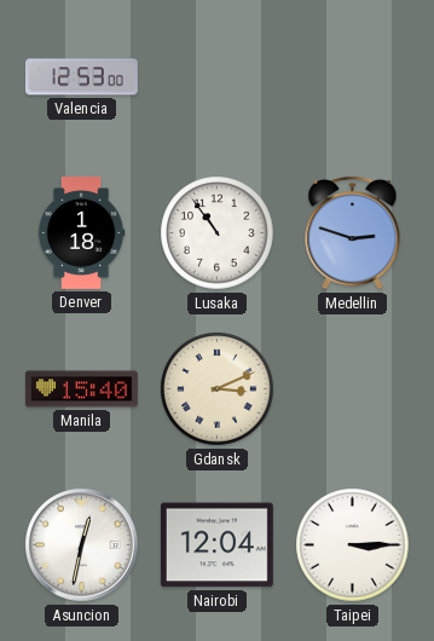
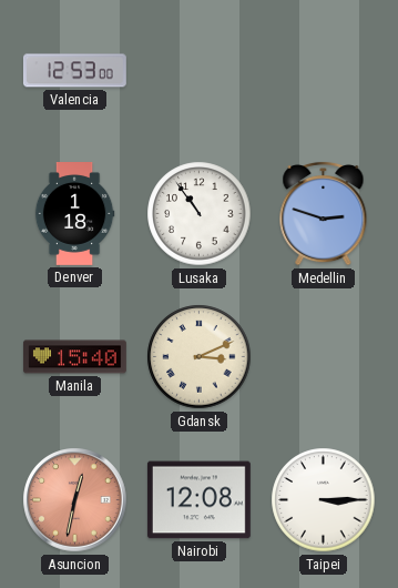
Asuncion dial: white -> salmon (75, 500)
Nairobi: 12:04 -> 12:08 (198, 500)
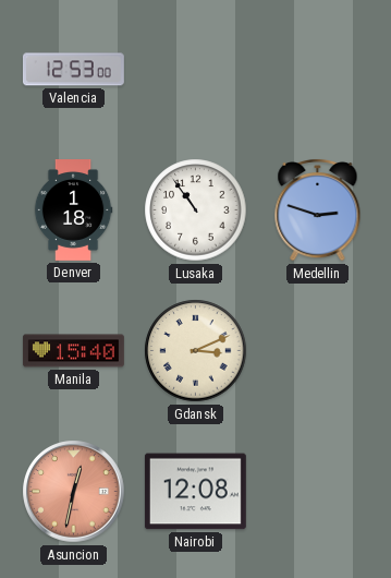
Taipei: 3:15 -> none (324, 500)
